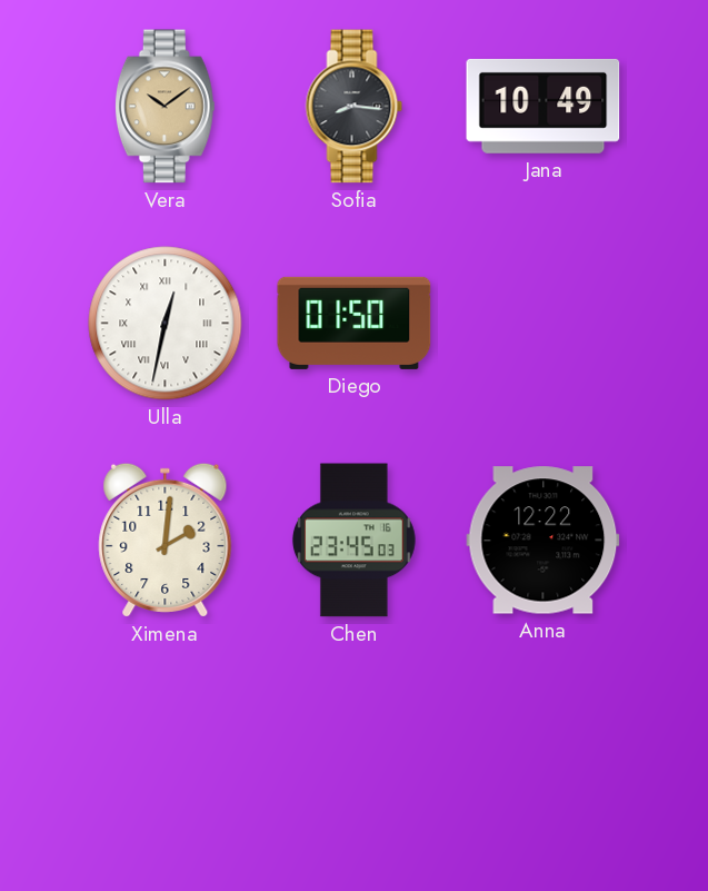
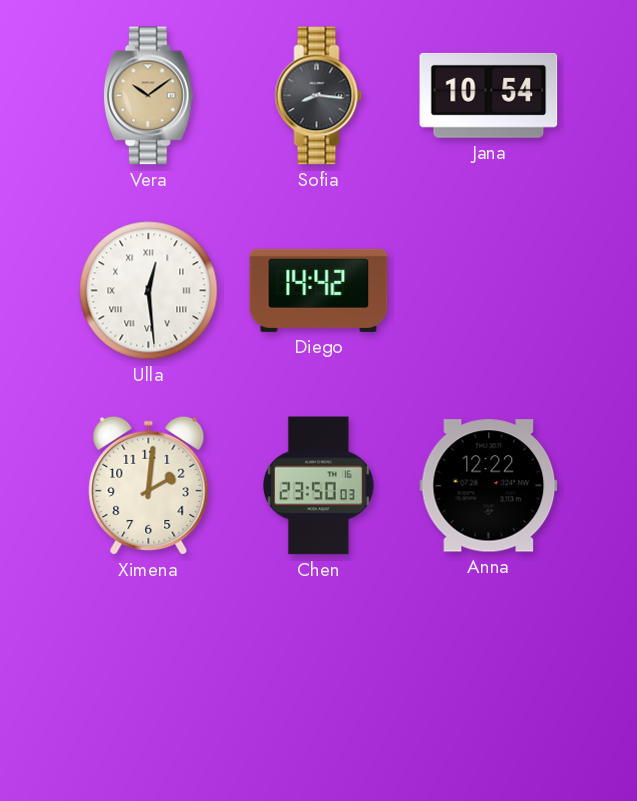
Jana: 10:49 -> 10:54 (489, 95)
Ulla: 12:32 -> 12:29 (149, 291)
Diego: 01:50 -> 14:42 (319, 290)
Chen: 23:45 -> 23:50 (318, 486)
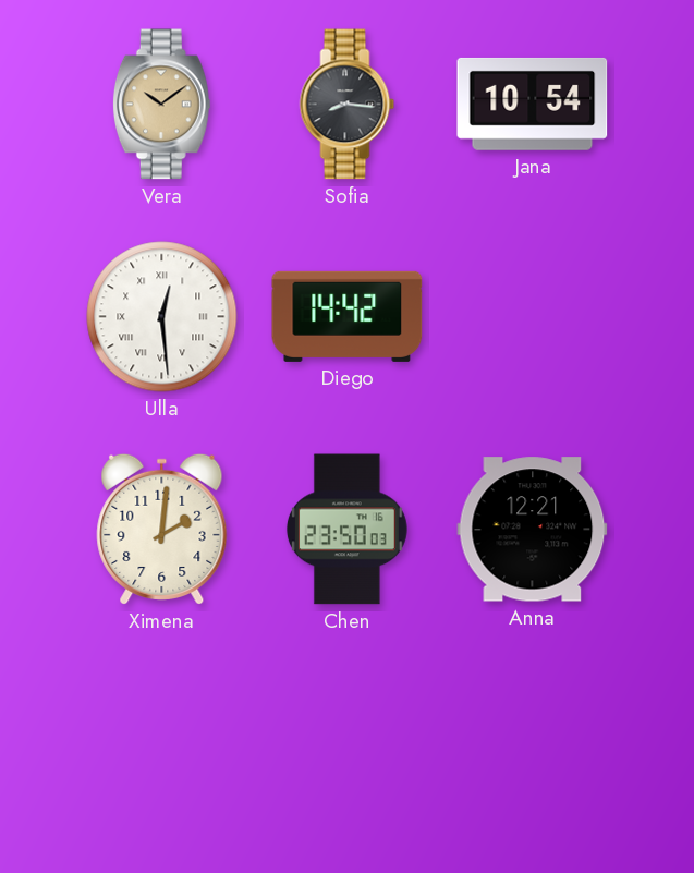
Anna: 12:22 -> 12:21 (533, 530)
